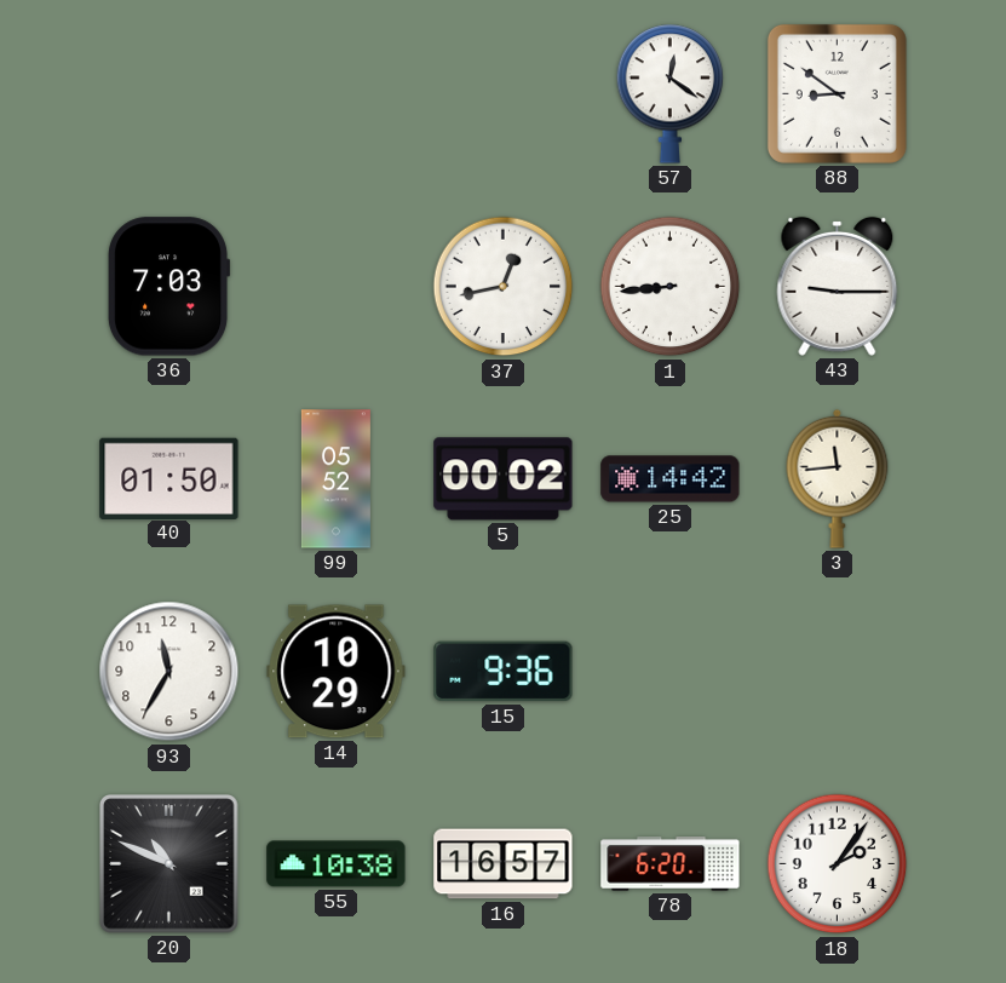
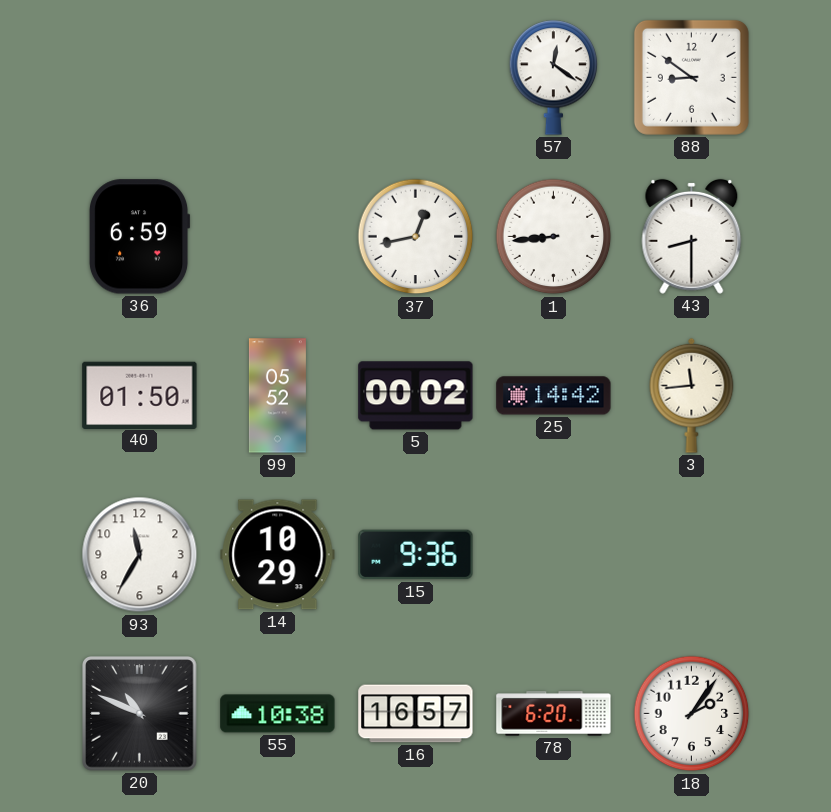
36: 7:03 -> 6:59 (139, 237)
43: 9:15 -> 8:30 (692, 236)
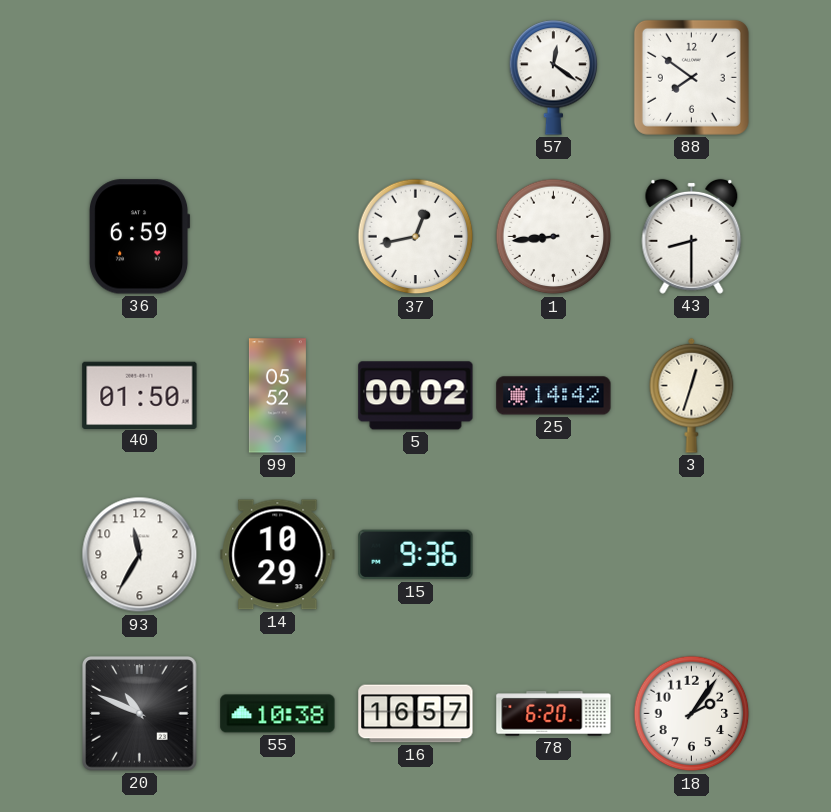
88: 8:51 -> 7:51 (691, 77)
3: 11:44 -> 12:33 (692, 395)
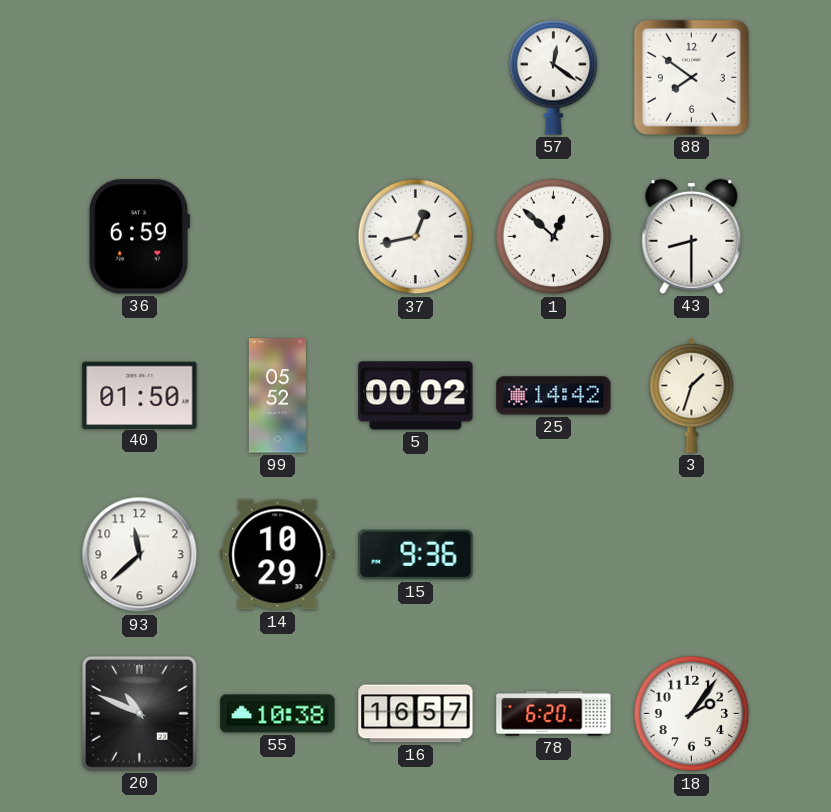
1: 8:44 -> 12:52 (554, 237)
3: 12:33 -> 1:33 (692, 395)
93: 11:35 -> 11:38 (140, 555)
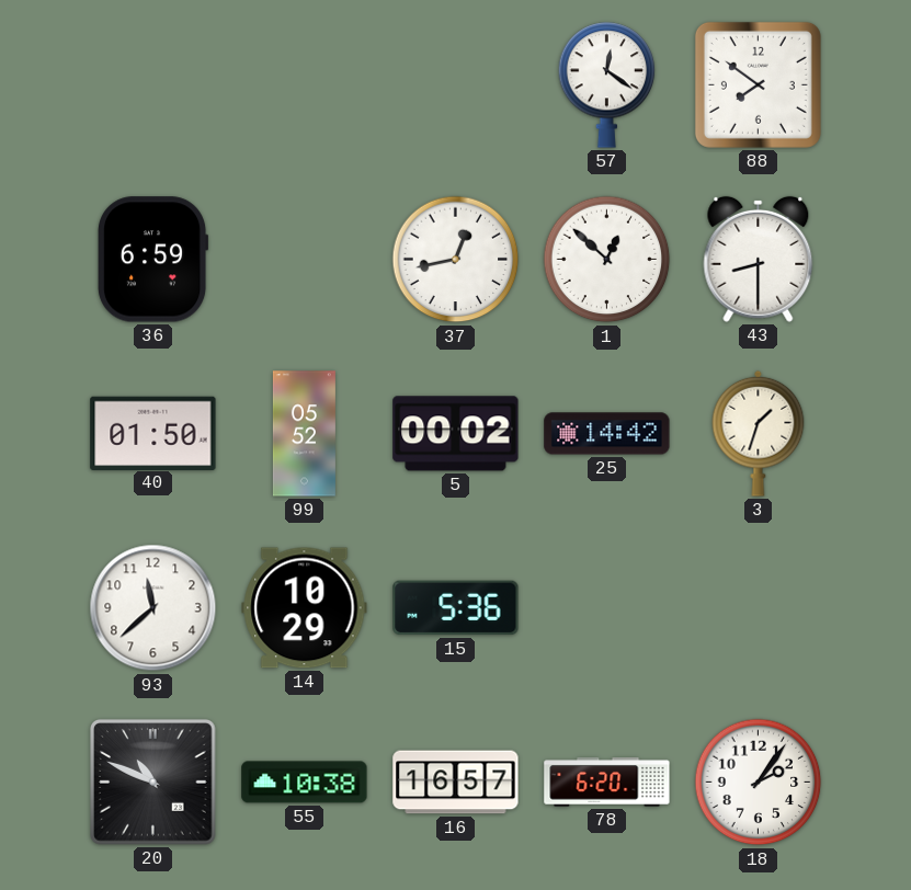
15: 9:36 -> 5:36 (456, 608)
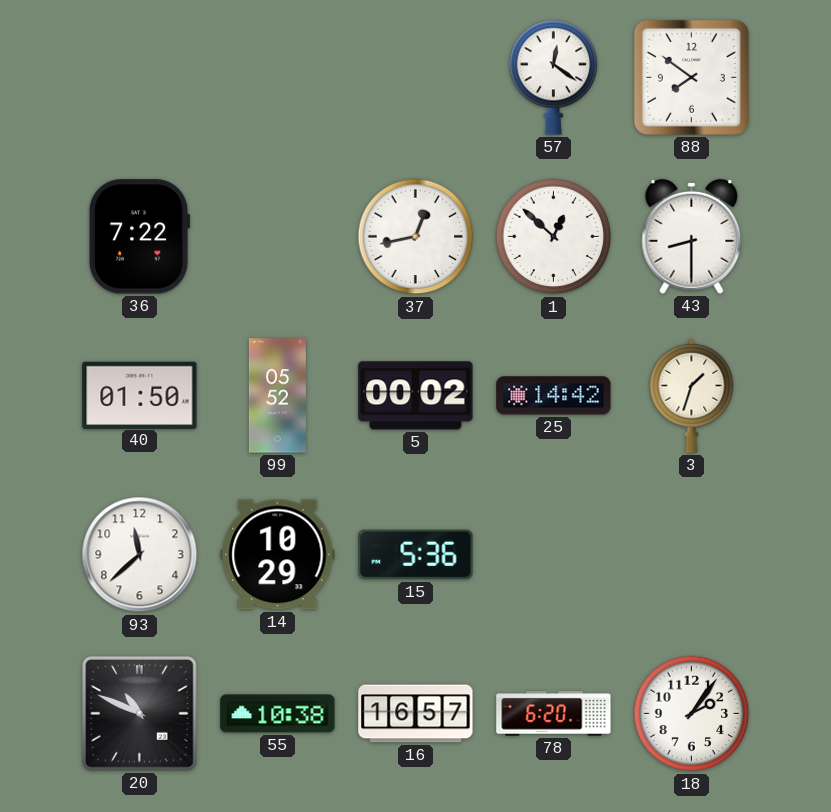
36: 6:59 -> 7:22 (139, 237)
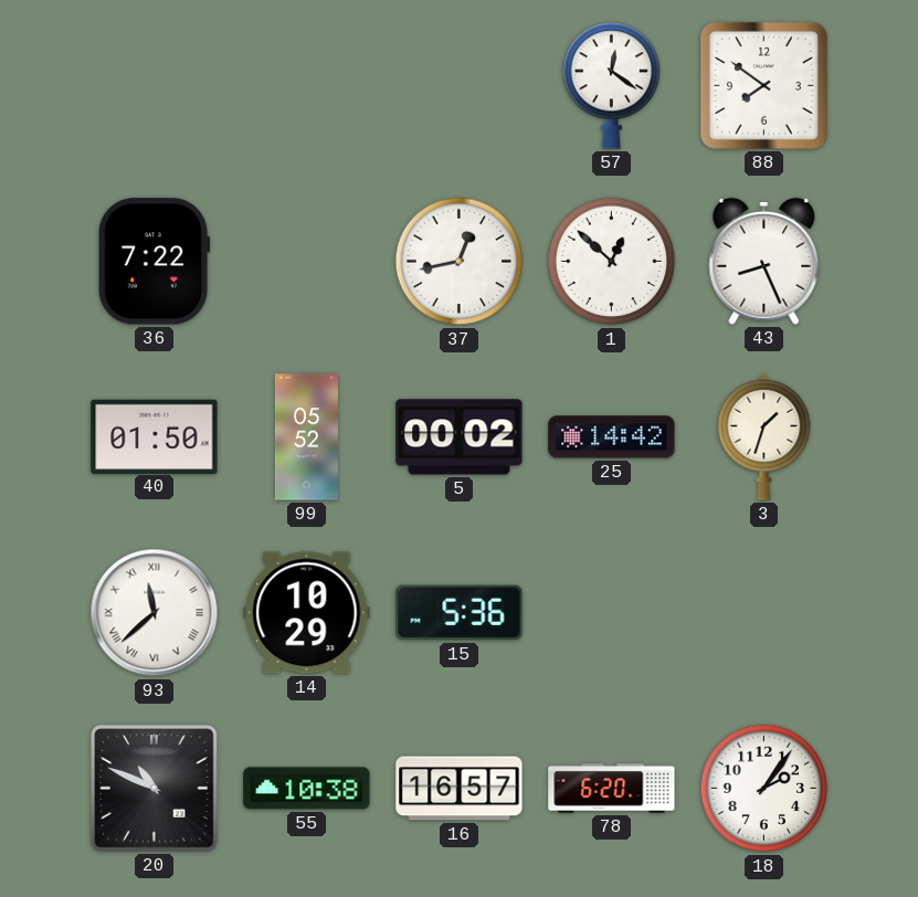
43: 8:30 -> 8:26 (764, 261)
93 numerals: Arabic -> Roman (155, 613)
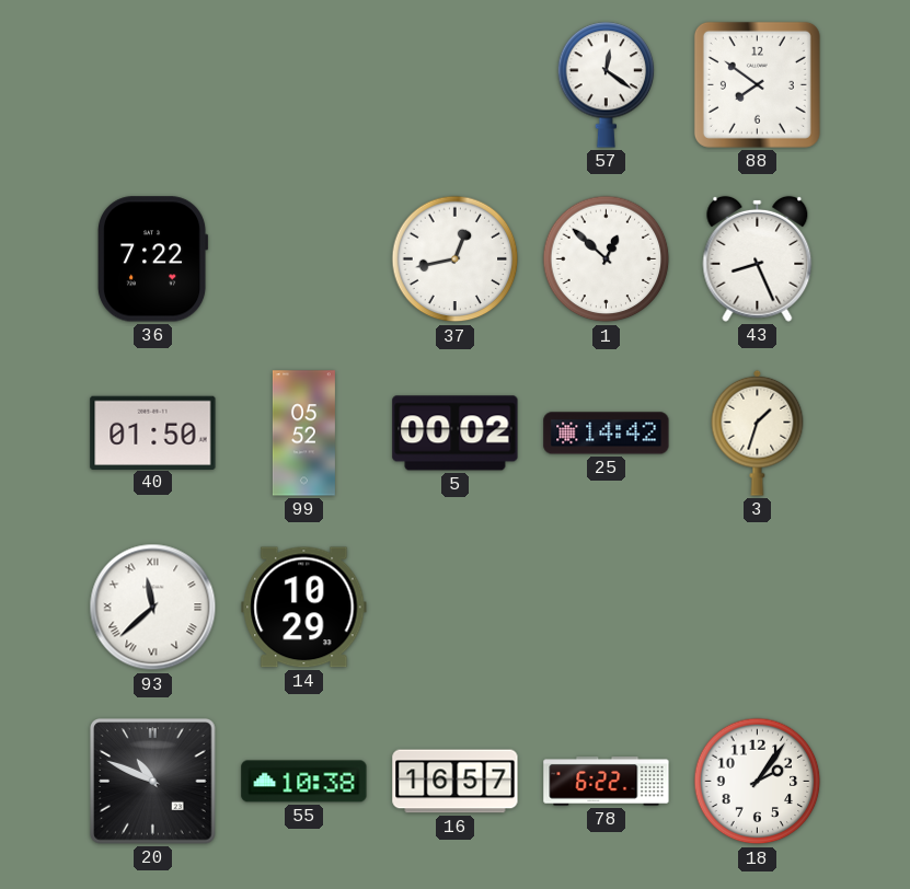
15: 5:36 -> none (460, 613)
78: 6:20 -> 6:22 (607, 782)
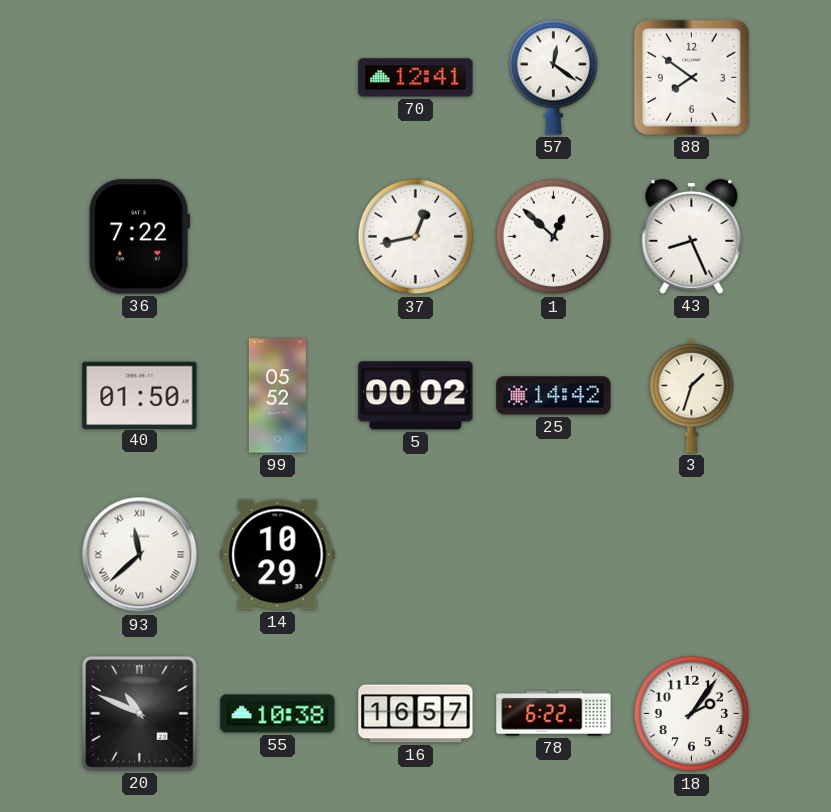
70: none -> 12:41 (416, 78)
